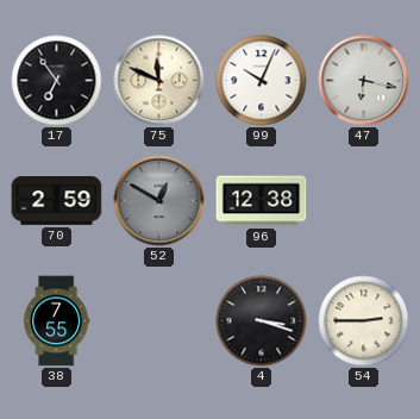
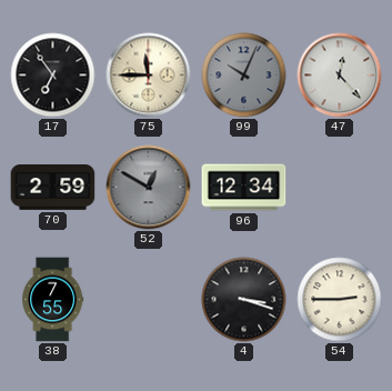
75: 11:49 -> 11:45 (149, 76)
99 dial: white -> grey (244, 76)
47: 6:17 -> 12:23 (340, 76)
96: 12:38 -> 12:34 (244, 188)
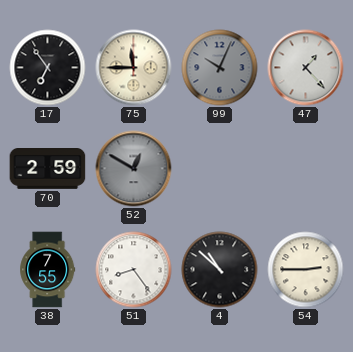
47: 12:23 -> 1:23 (306, 68)
96: 12:34 -> none (244, 188)
51: none -> 8:24 (134, 270)
4: 3:18 -> 10:52 (220, 270)
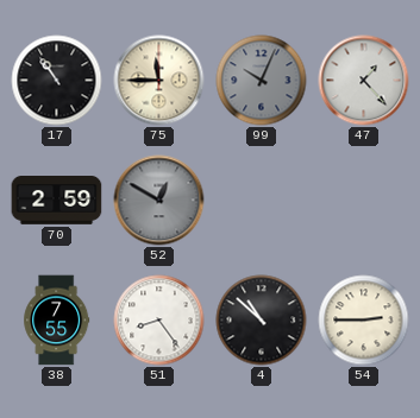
17: 6:54 -> 10:54 (57, 81)
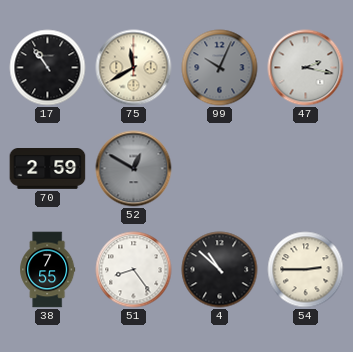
75: 11:45 -> 11:40 (134, 68)
47: 1:23 -> 2:17 (306, 68)
